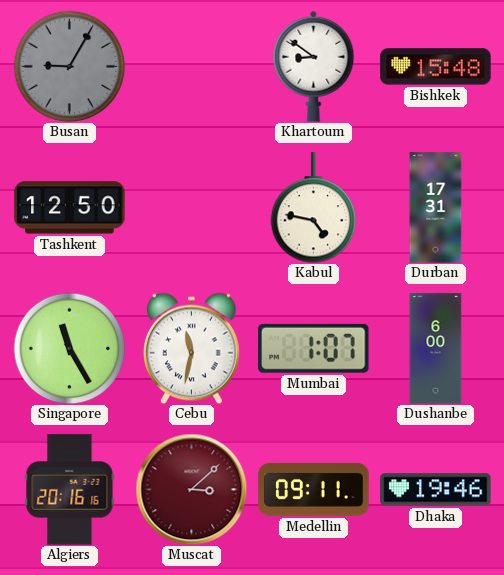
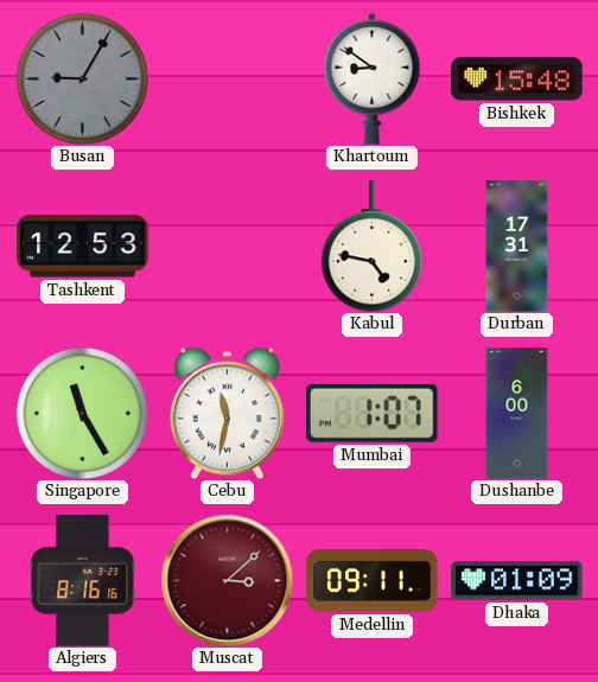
Tashkent: 12:50 -> 12:53 (83, 247)
Algiers: 20:16 -> 8:16 (83, 581)
Dhaka: 19:46 -> 01:09 (517, 581)
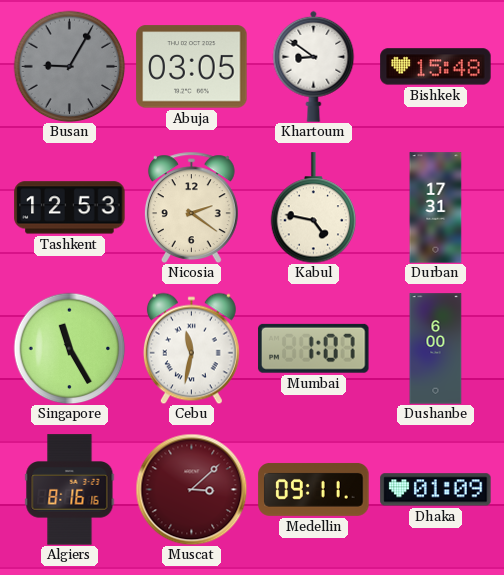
Abuja: none -> 03:05 (192, 67)
Nicosia: none -> 2:21 (191, 207)
